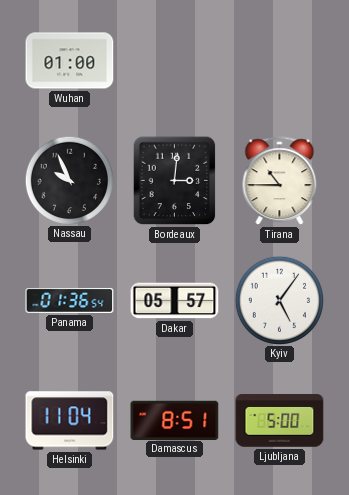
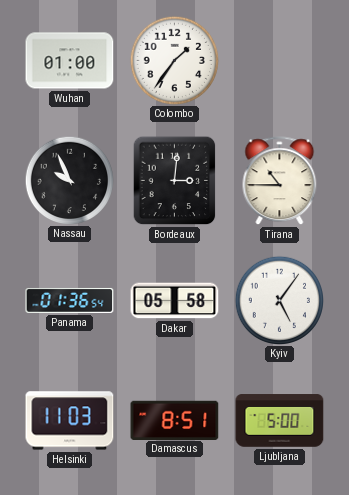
Colombo: none -> 1:36 (174, 60)
Dakar: 05:57 -> 05:58 (175, 301)
Helsinki: 11:04 -> 11:03 (70, 421)
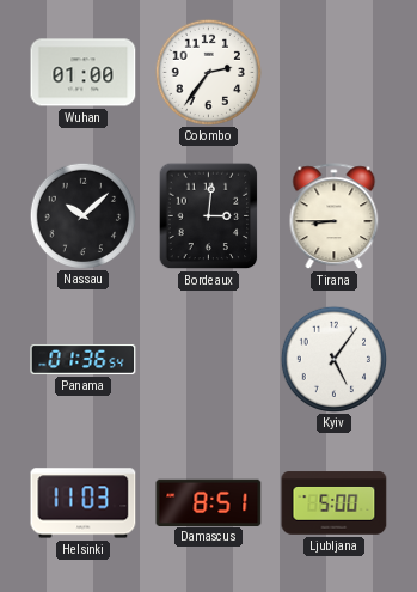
Colombo: 1:36 -> 2:36 (208, 72)
Nassau: 9:56 -> 10:08 (82, 215)
Tirana: 10:45 -> 8:45 (335, 216)
Dakar: 05:58 -> none (175, 301)
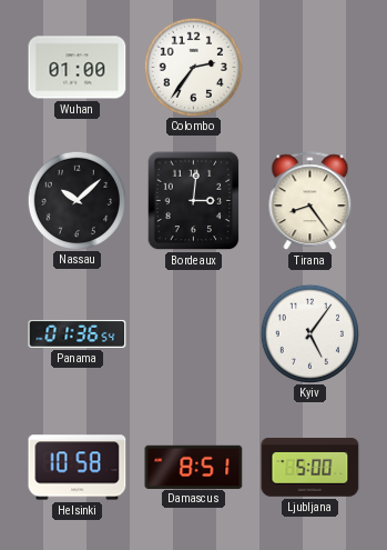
Tirana: 8:45 -> 8:24 (310, 201)
Helsinki: 11:03 -> 10:58 (78, 468)
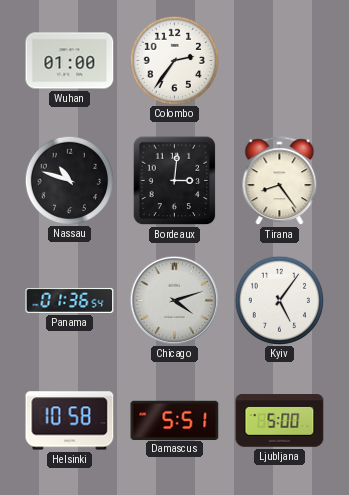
Nassau: 10:08 -> 10:48 (69, 180)
Chicago: none -> 4:12 (174, 300)
Damascus: 8:51 -> 5:51 (175, 420)
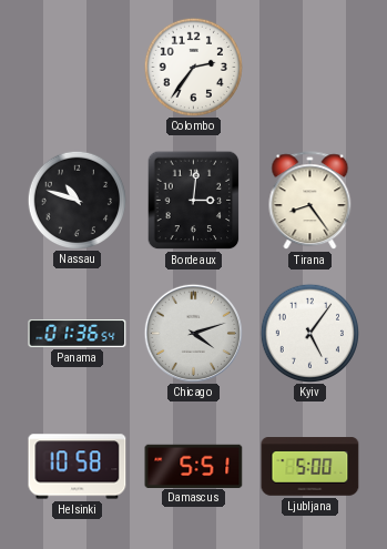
Wuhan: 01:00 -> none (70, 61)
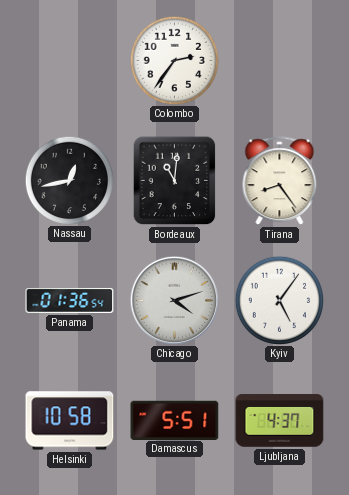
Nassau: 10:48 -> 12:43 (69, 180)
Bordeaux: 3:01 -> 11:01 (175, 181)
Ljubljana: 5:00 -> 4:37 (280, 421)
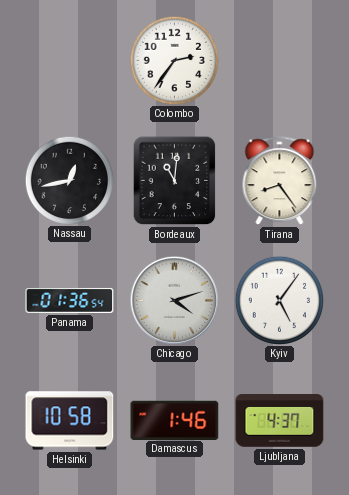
Damascus: 5:51 -> 1:46 (175, 420)
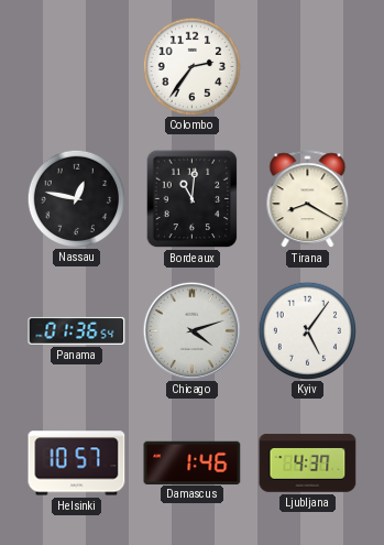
Nassau: 12:43 -> 12:47 (76, 198)
Tirana: 8:24 -> 8:20 (308, 199)
Helsinki: 10:58 -> 10:57 (77, 464)
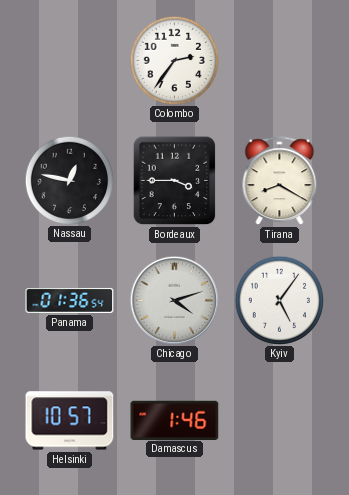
Bordeaux: 11:01 -> 3:45 (175, 181)
Ljubljana: 4:37 -> none (308, 464)
